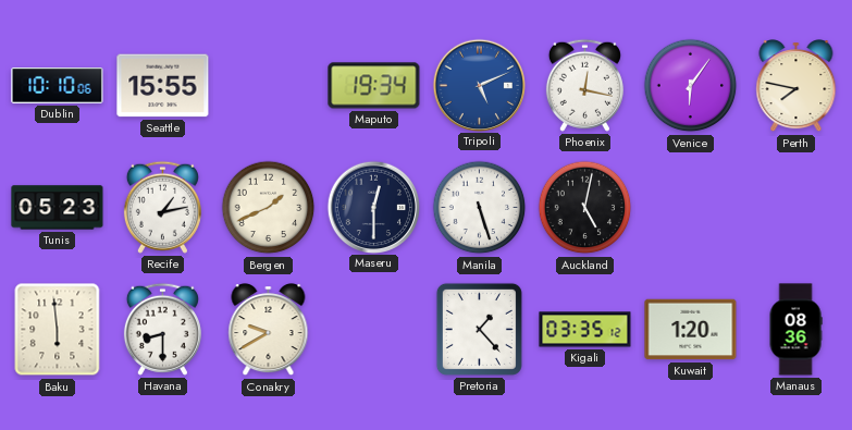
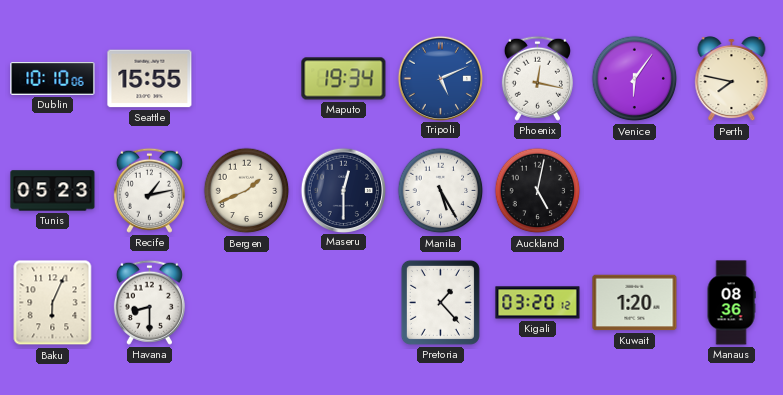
Manila: 5:27 -> 5:25 (441, 191)
Baku: 5:59 -> 6:04 (53, 303)
Conakry: 9:40 -> none (269, 330)
Kigali: 03:35 -> 03:20 (538, 303)
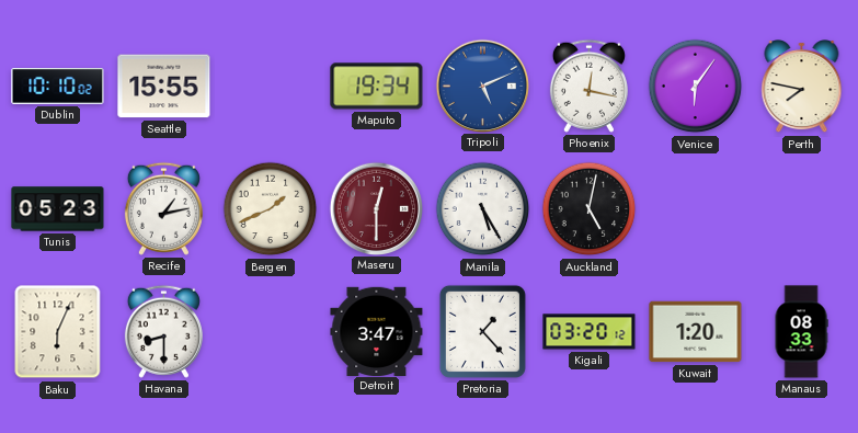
Dublin: 10:10:06 -> 10:10:02 (58, 87)
Maseru dial: navy -> burgundy (376, 208)
Detroit: none -> 3:47 (377, 331)
Manaus: 08:36 -> 08:33 (801, 332)
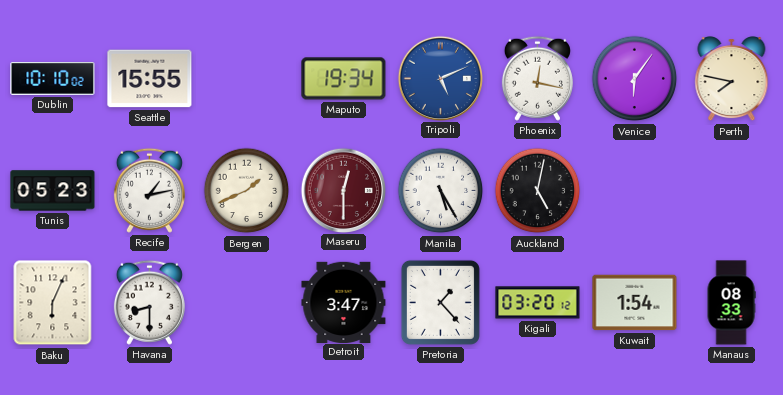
Kuwait: 1:20 -> 1:54 (635, 303)
